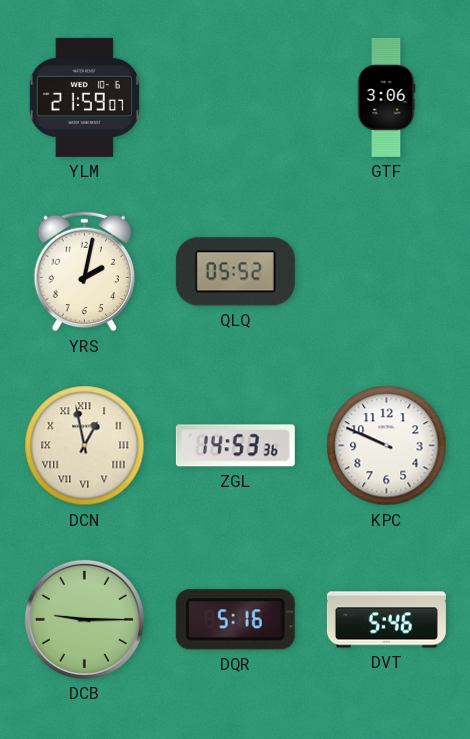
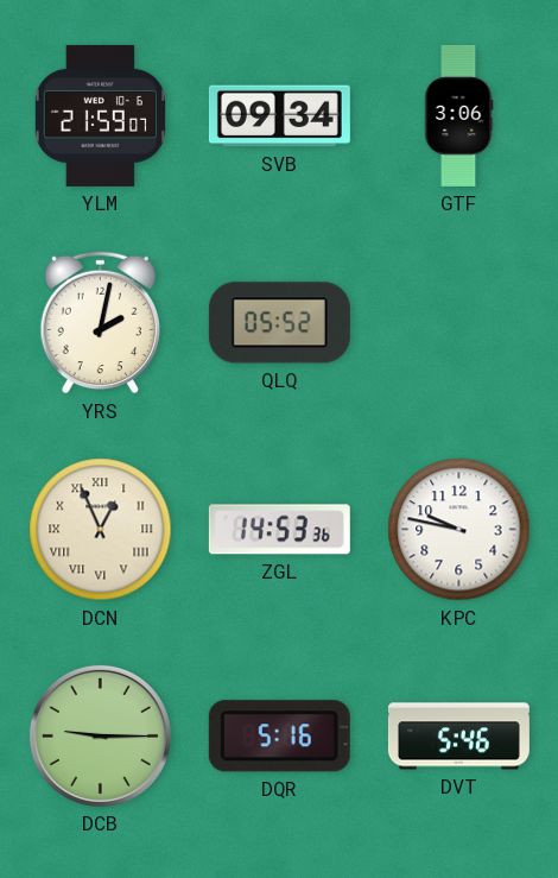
SVB: none -> 09:34 (279, 116)
DCN: 12:58 -> 12:56 (101, 530)
KPC: 9:49 -> 9:47 (459, 530)
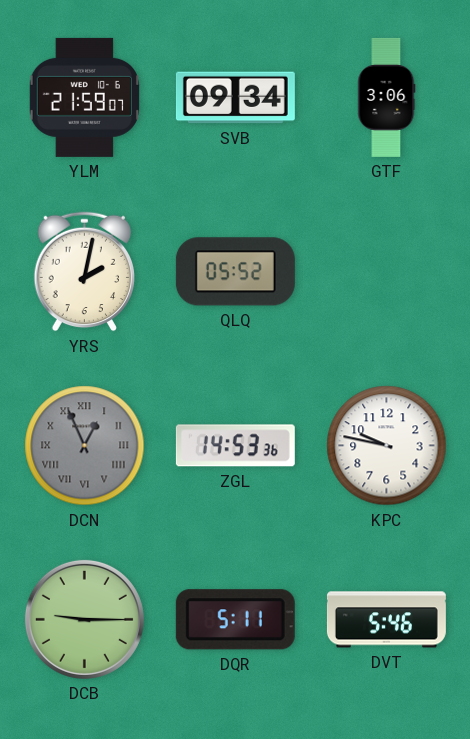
DCN dial: cream -> grey (85, 446)
DQR: 5:16 -> 5:11 (235, 620)
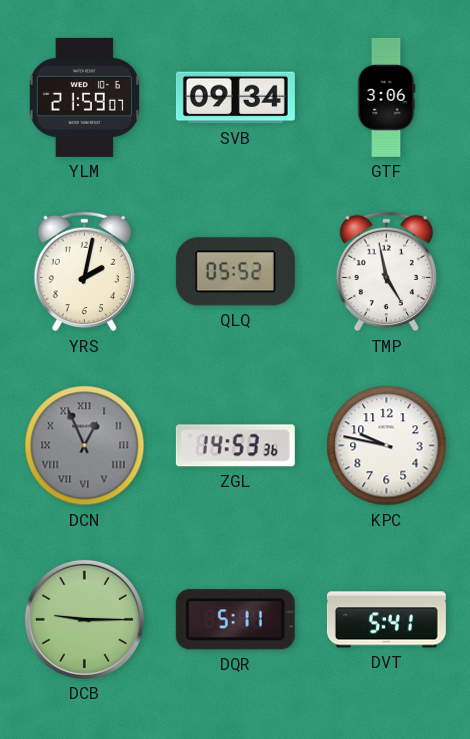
TMP: none -> 4:58 (386, 272)
DVT: 5:46 -> 5:41 (386, 620)
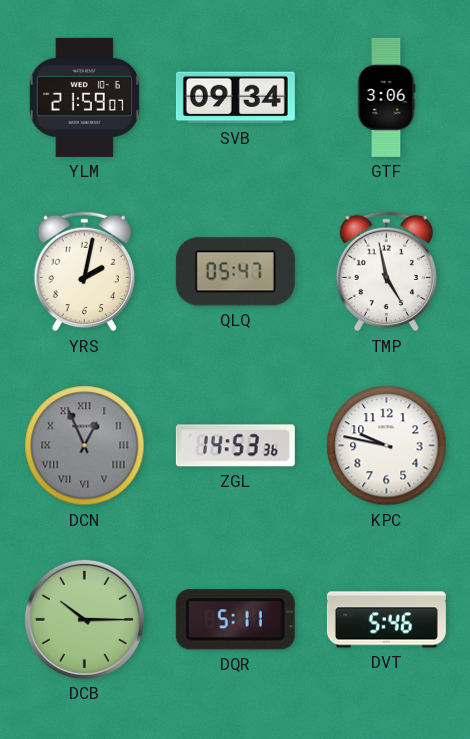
QLQ: 05:52 -> 05:47 (235, 272)
DCB: 9:15 -> 10:15 (84, 619)
DVT: 5:41 -> 5:46 (386, 620)
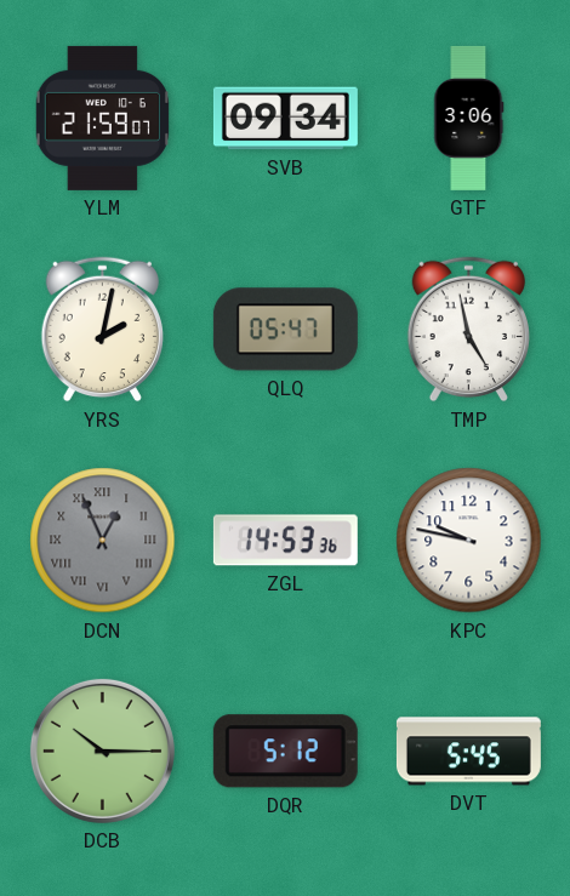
DQR: 5:11 -> 5:12 (285, 752)
DVT: 5:46 -> 5:45 (468, 752)
